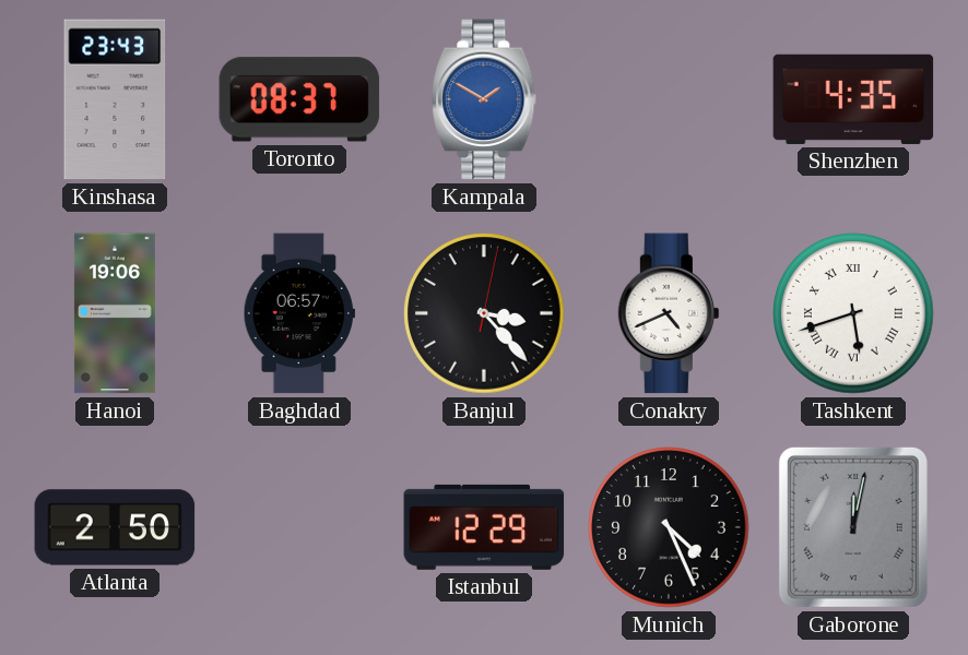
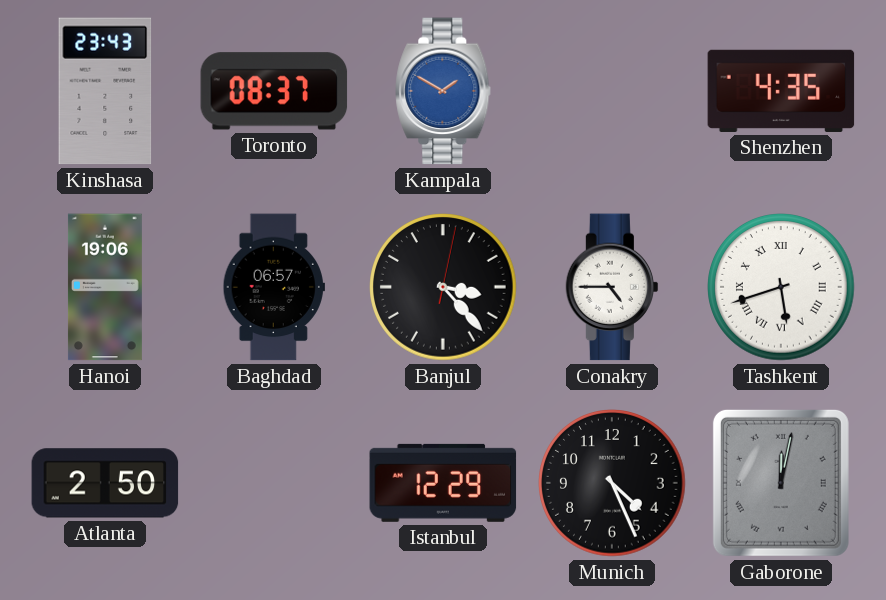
Conakry: 4:41 -> 4:45 (612, 287)
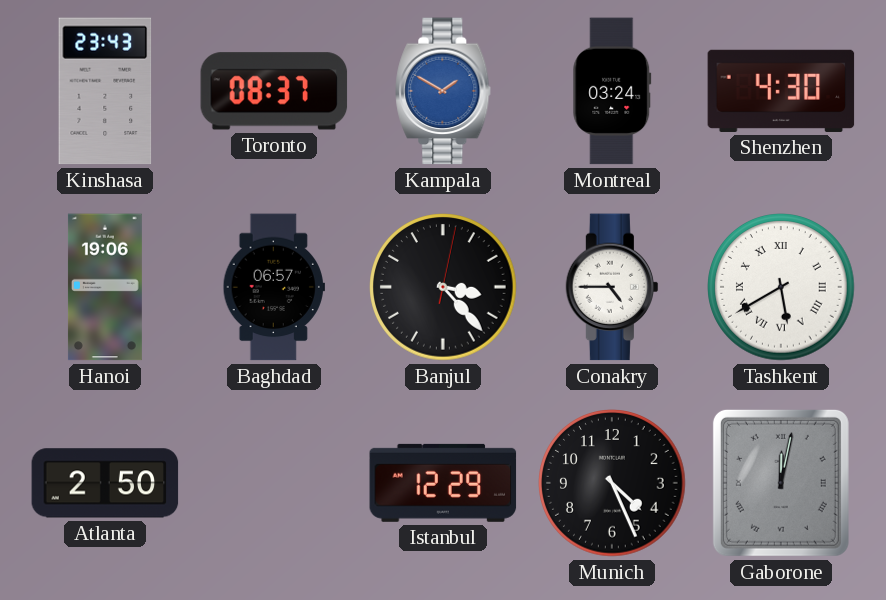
Montreal: none -> 03:24 (612, 91)
Shenzhen: 4:35 -> 4:30 (781, 91)
Tashkent: 5:42 -> 5:40 (781, 287)
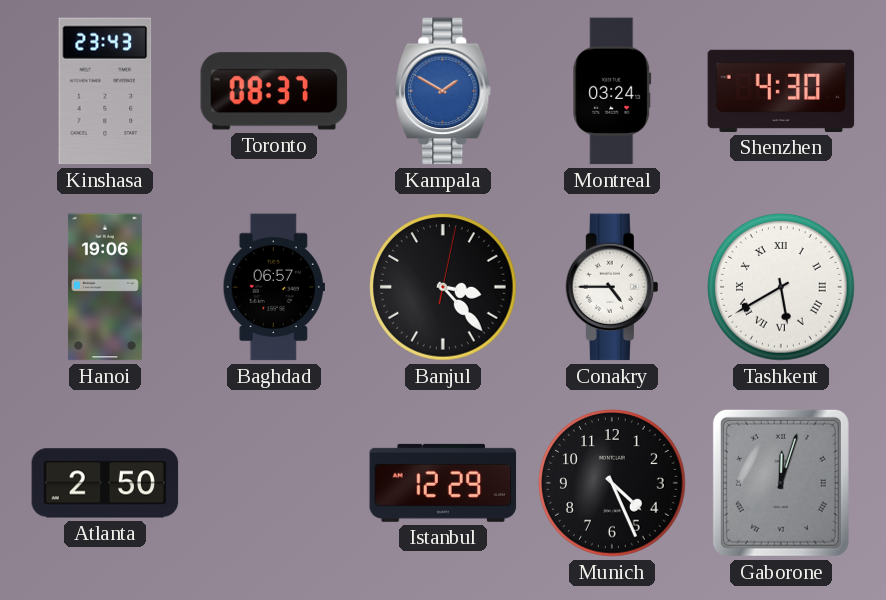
Gaborone: 12:02 -> 12:03 (781, 483)
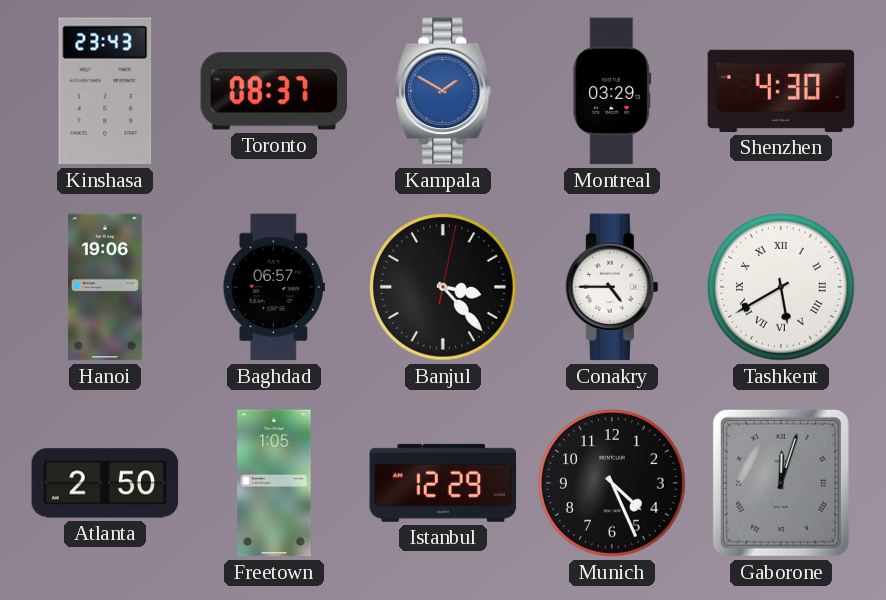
Montreal: 03:24 -> 03:29 (612, 91)
Freetown: none -> 1:05 (274, 483)
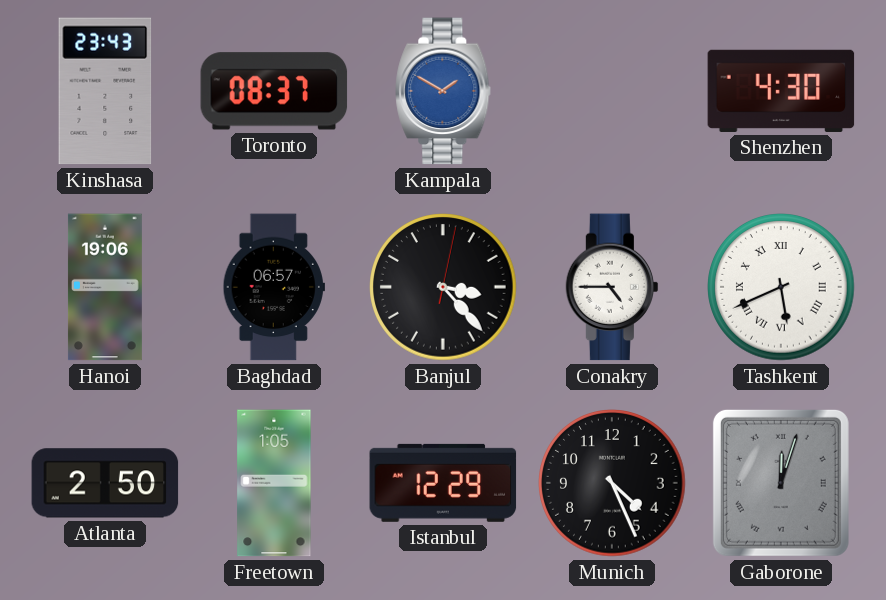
Montreal: 03:29 -> none (612, 91)
Tashkent: 5:40 -> 5:41 (781, 287)
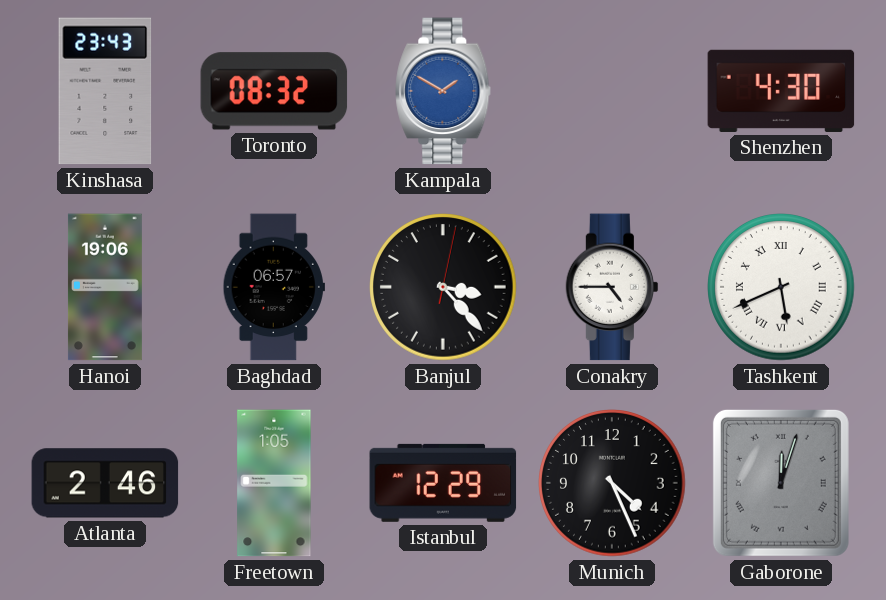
Toronto: 08:37 -> 08:32 (274, 91)
Atlanta: 2:50 -> 2:46 (105, 483)
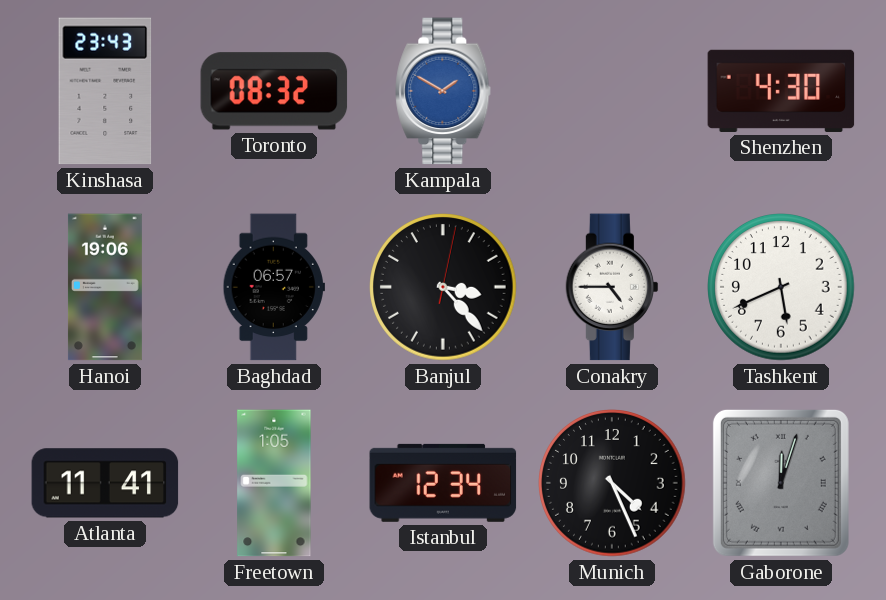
Tashkent numerals: Roman -> Arabic (781, 287)
Atlanta: 2:46 -> 11:41 (105, 483)
Istanbul: 12:29 -> 12:34 (443, 483)
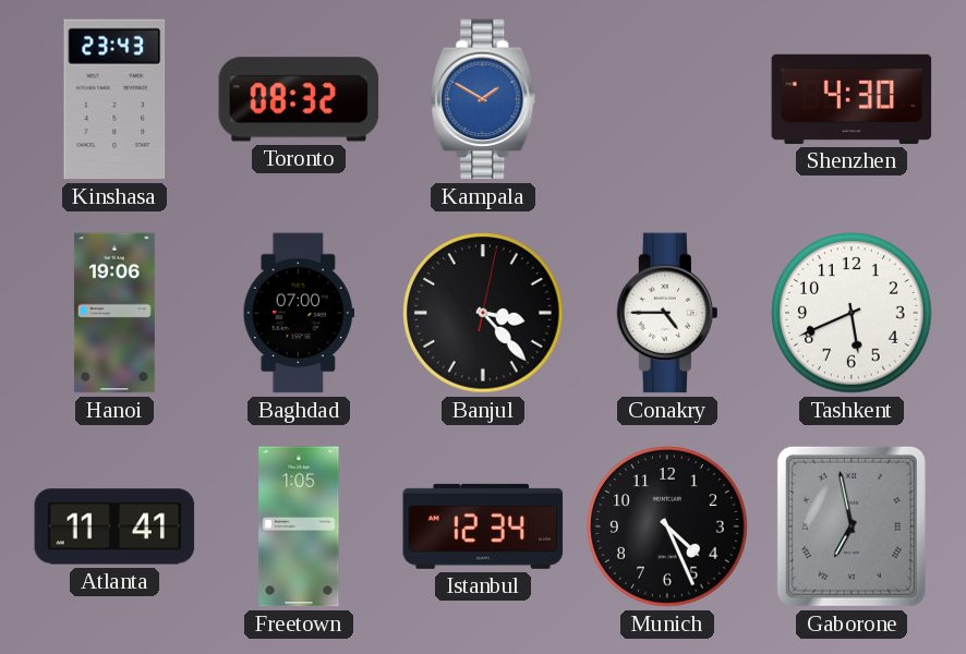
Baghdad: 06:57 -> 07:00 (299, 313)
Gaborone: 12:03 -> 6:58 (852, 526)
